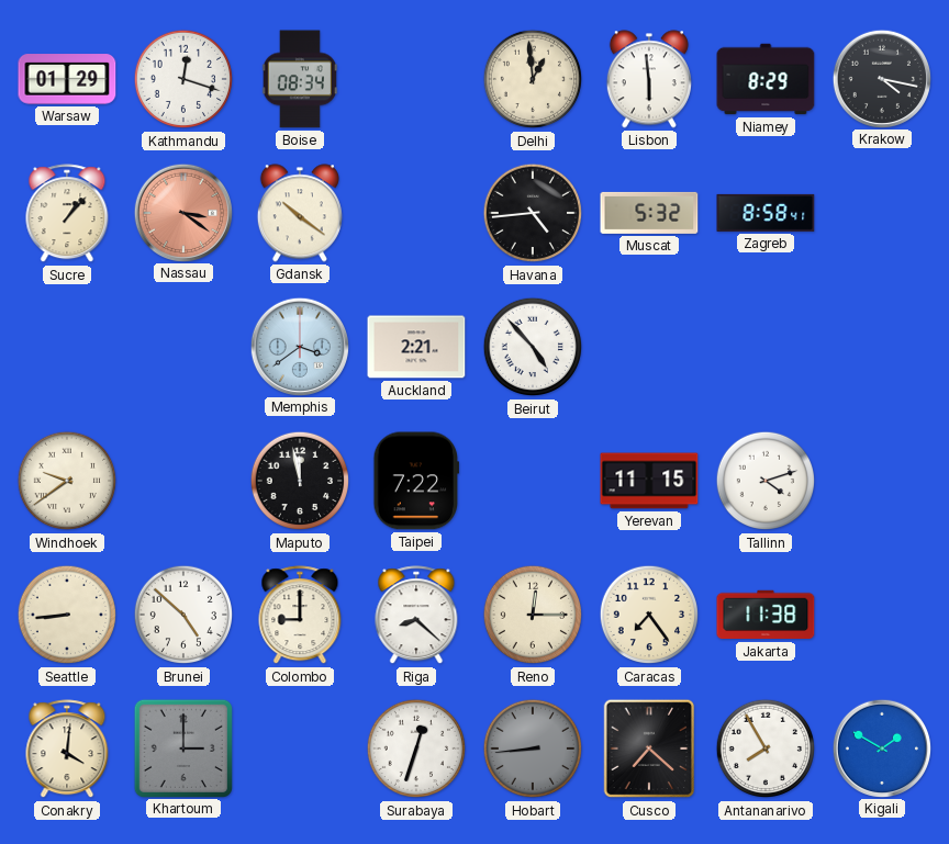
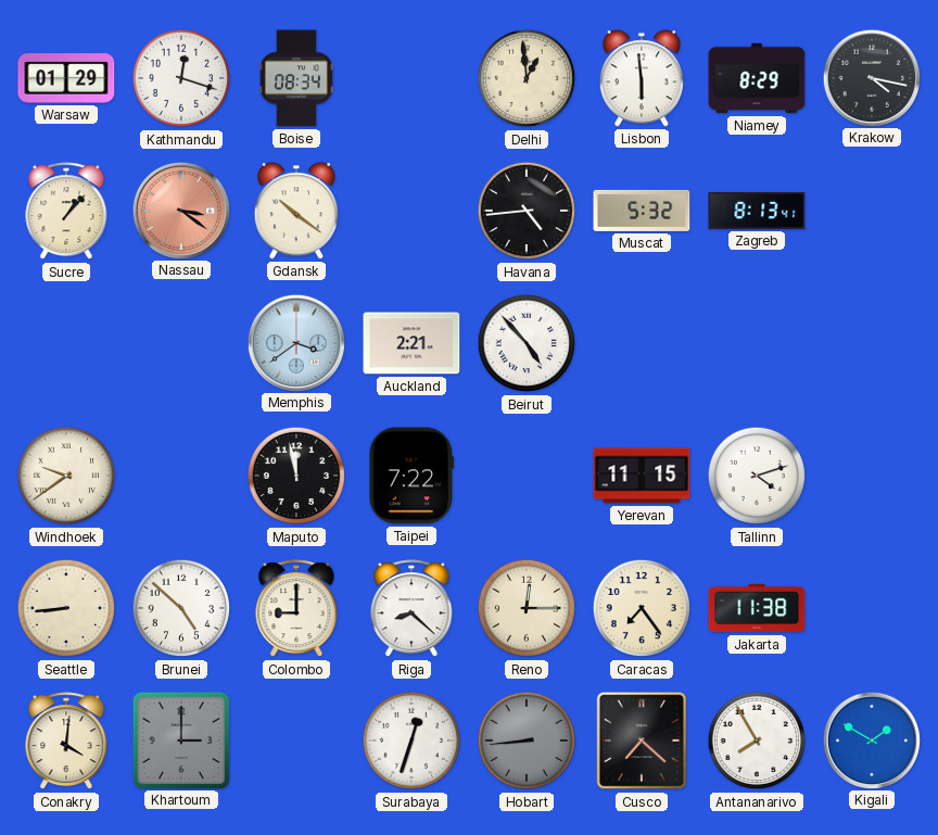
Zagreb: 8:58 -> 8:13 (757, 211)
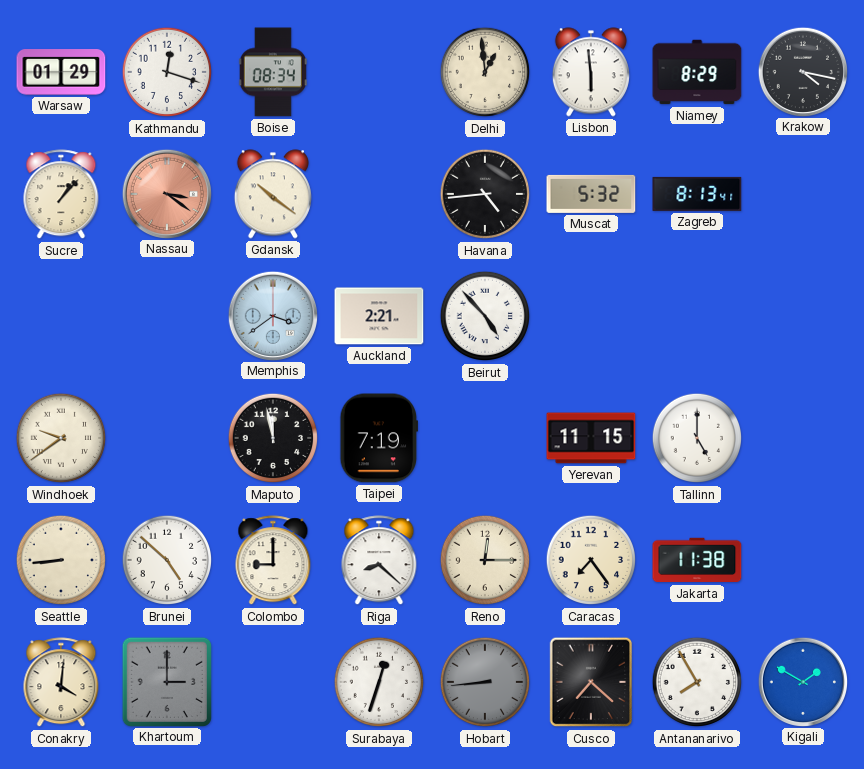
Taipei: 7:22 -> 7:19 (378, 438)
Tallinn: 4:12 -> 5:00 (697, 438)
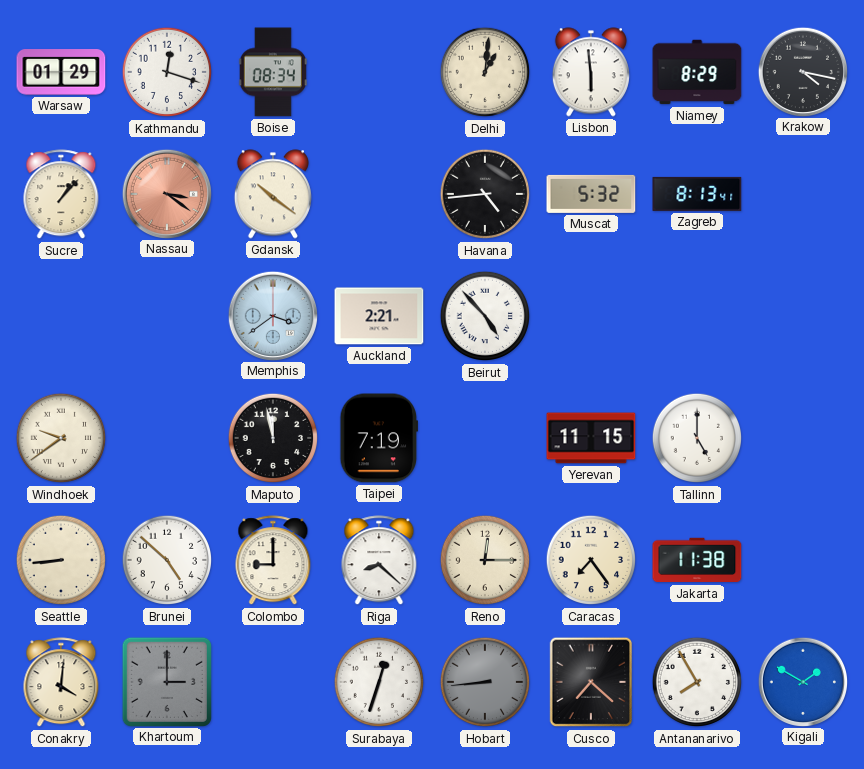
Delhi: 12:59 -> 1:01 (485, 72)
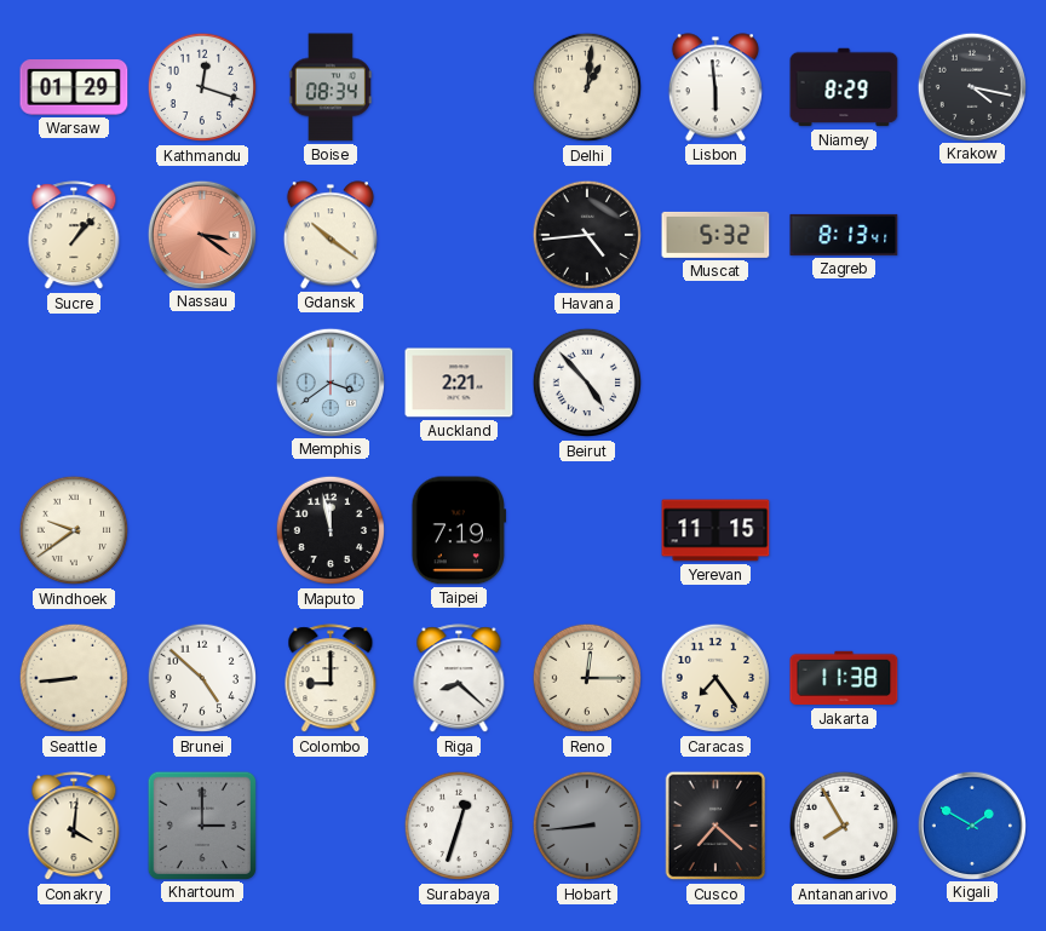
Tallinn: 5:00 -> none (697, 438)
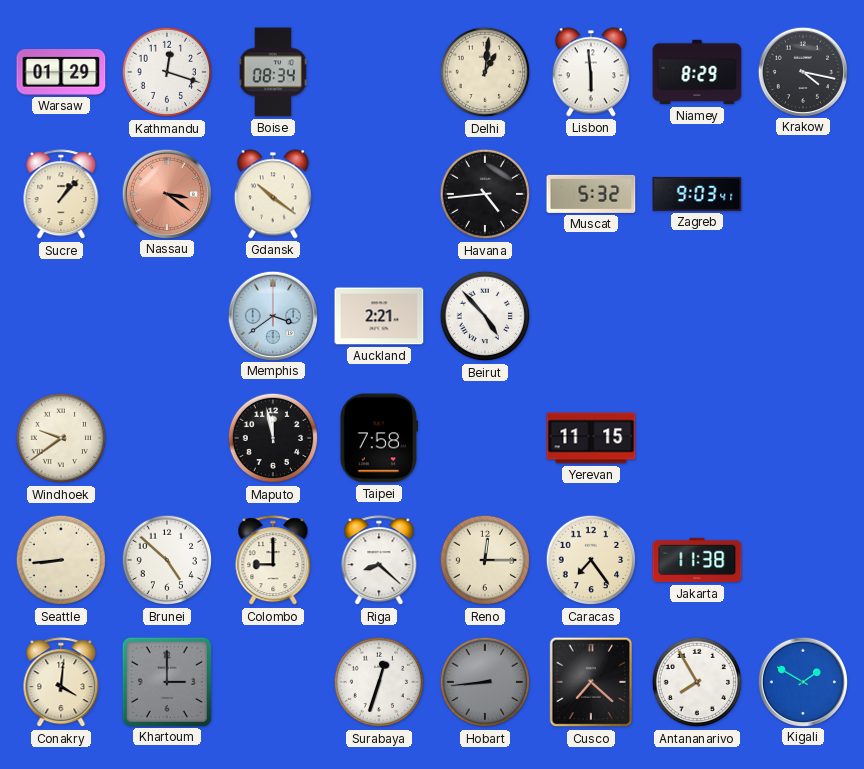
Zagreb: 8:13 -> 9:03 (697, 194)
Taipei: 7:19 -> 7:58 (378, 438)
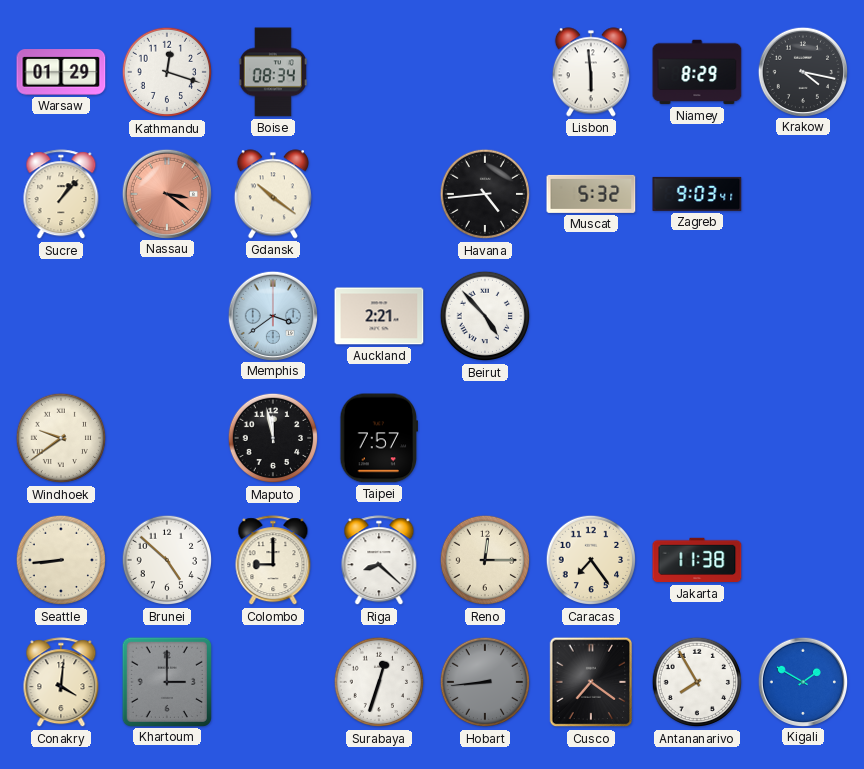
Delhi: 1:01 -> none (485, 72)
Taipei: 7:58 -> 7:57 (378, 438)
Yerevan: 11:15 -> none (591, 438)
Cusco: 7:22 -> 7:21 (591, 682)
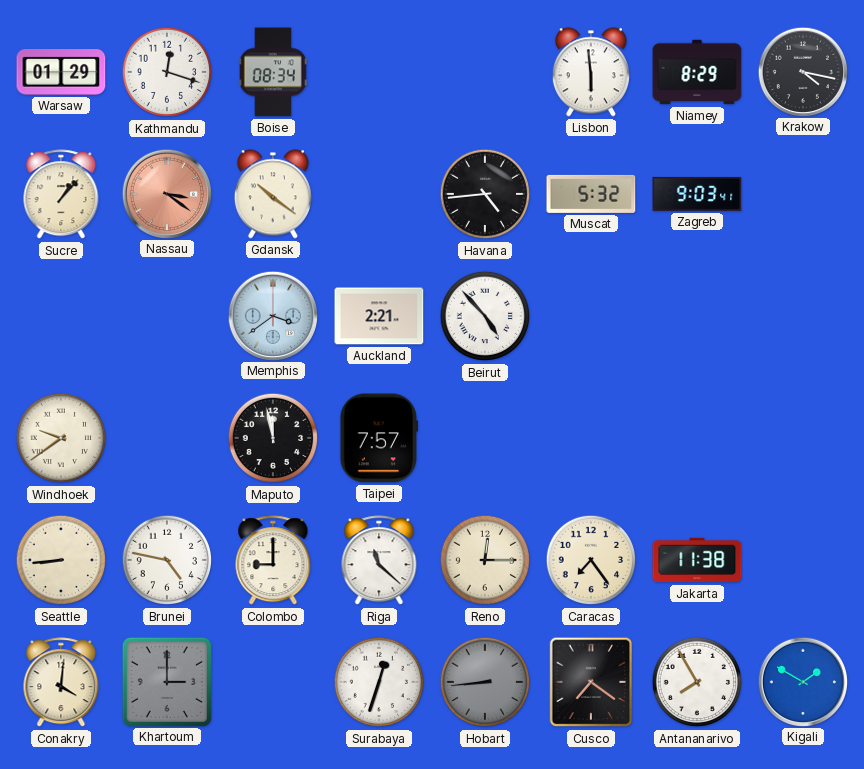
Brunei: 4:52 -> 4:47 (167, 560)
Riga: 8:22 -> 11:22 (379, 561)
